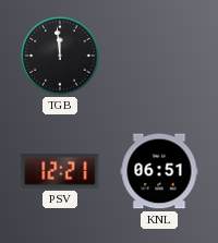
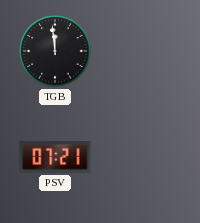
PSV: 12:21 -> 07:21 (55, 158)
KNL: 06:51 -> none (159, 171)
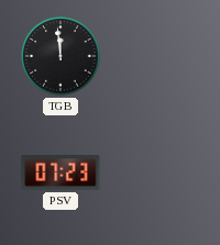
PSV: 07:21 -> 07:23 (61, 174)
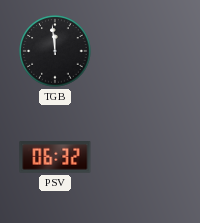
PSV: 07:23 -> 06:32 (55, 158)
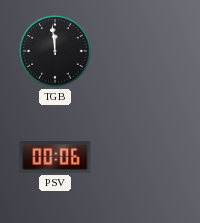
PSV: 06:32 -> 00:06 (55, 158)
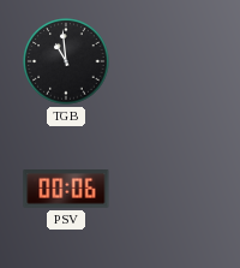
TGB: 11:59 -> 10:59 (66, 61)
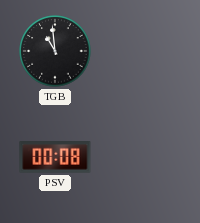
PSV: 00:06 -> 00:08 (55, 158)
